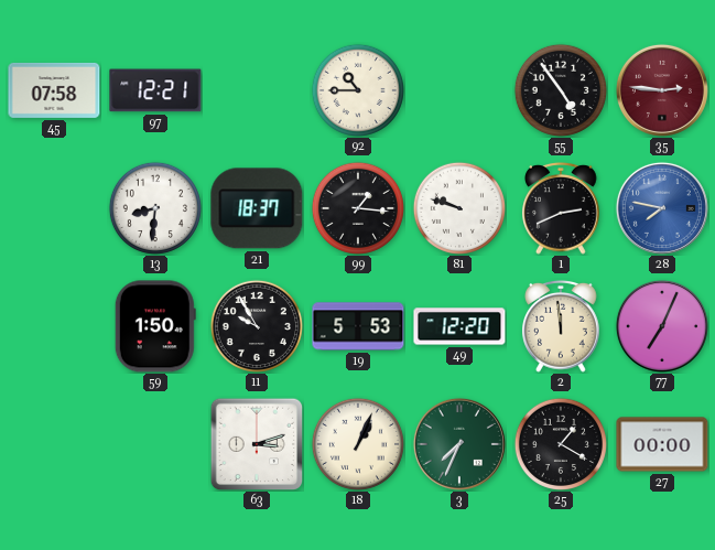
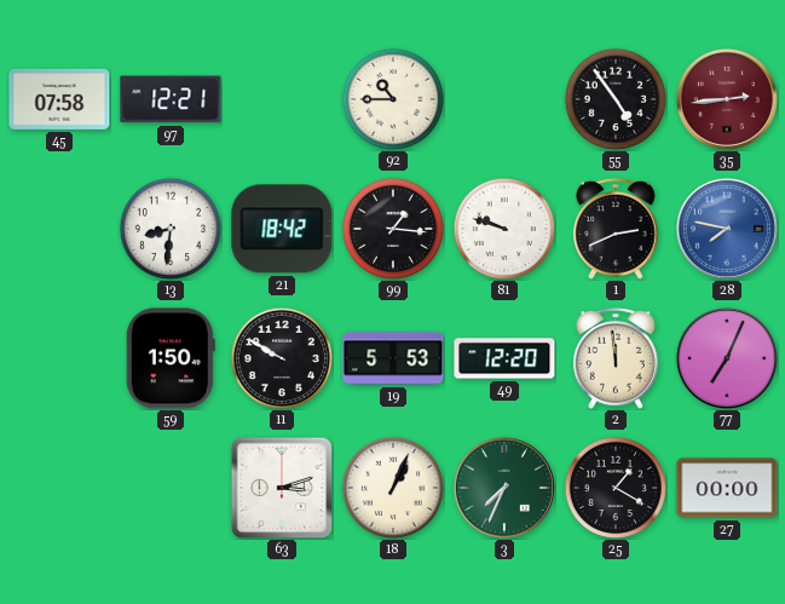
35: 2:46 -> 2:44 (727, 99)
21: 18:37 -> 18:42 (282, 229)
11: 9:55 -> 9:50 (282, 358)
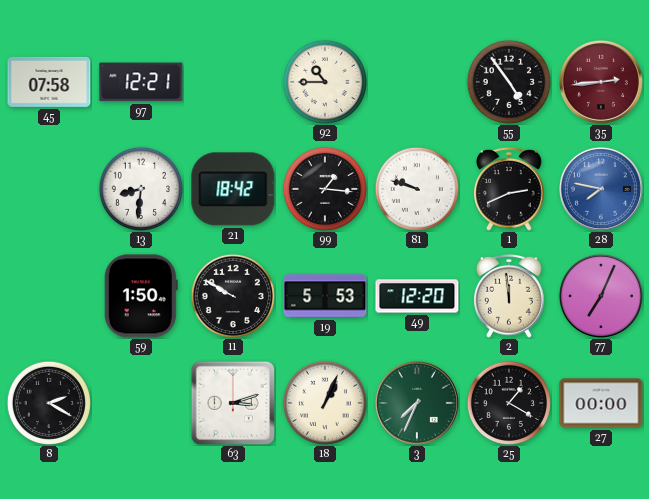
8: none -> 2:20 (49, 403)
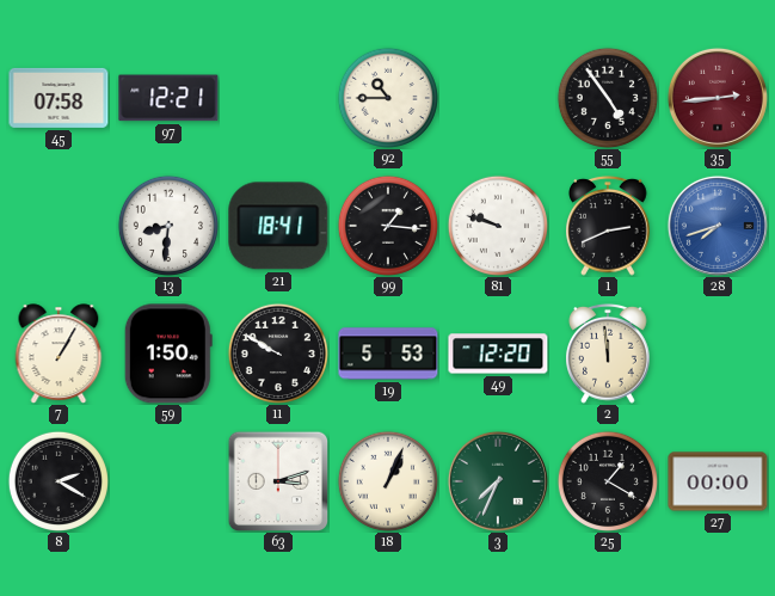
21: 18:42 -> 18:41 (278, 226)
28: 7:47 -> 7:42 (718, 226)
7: none -> 1:05 (59, 354)
77: 7:04 -> none (601, 296)
